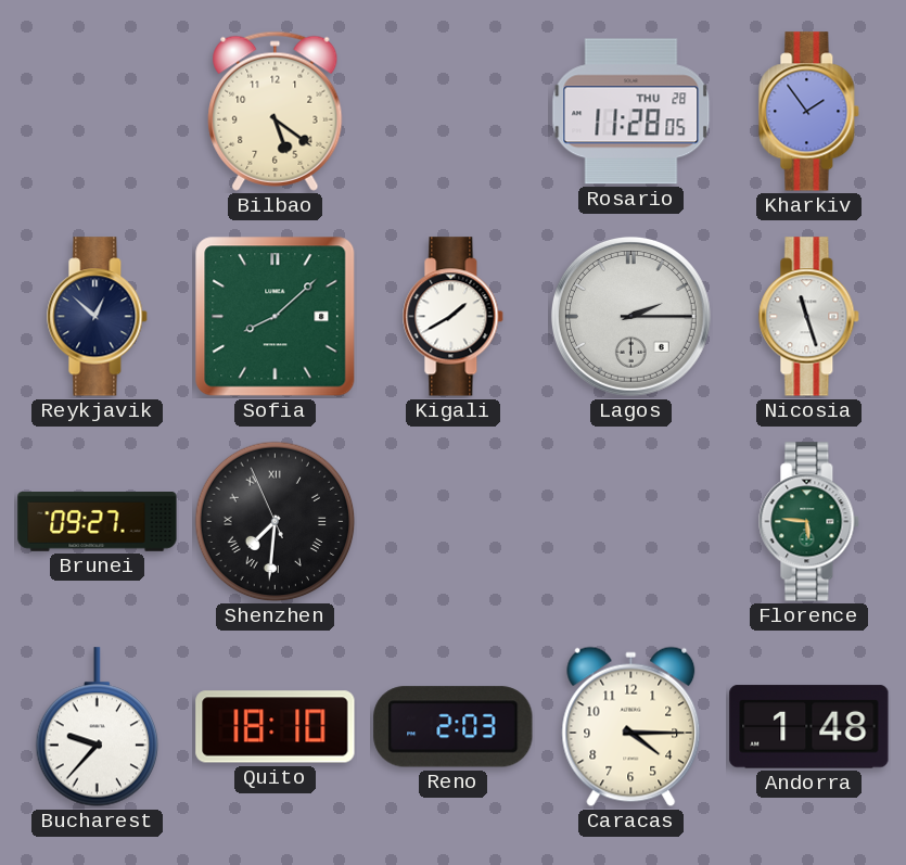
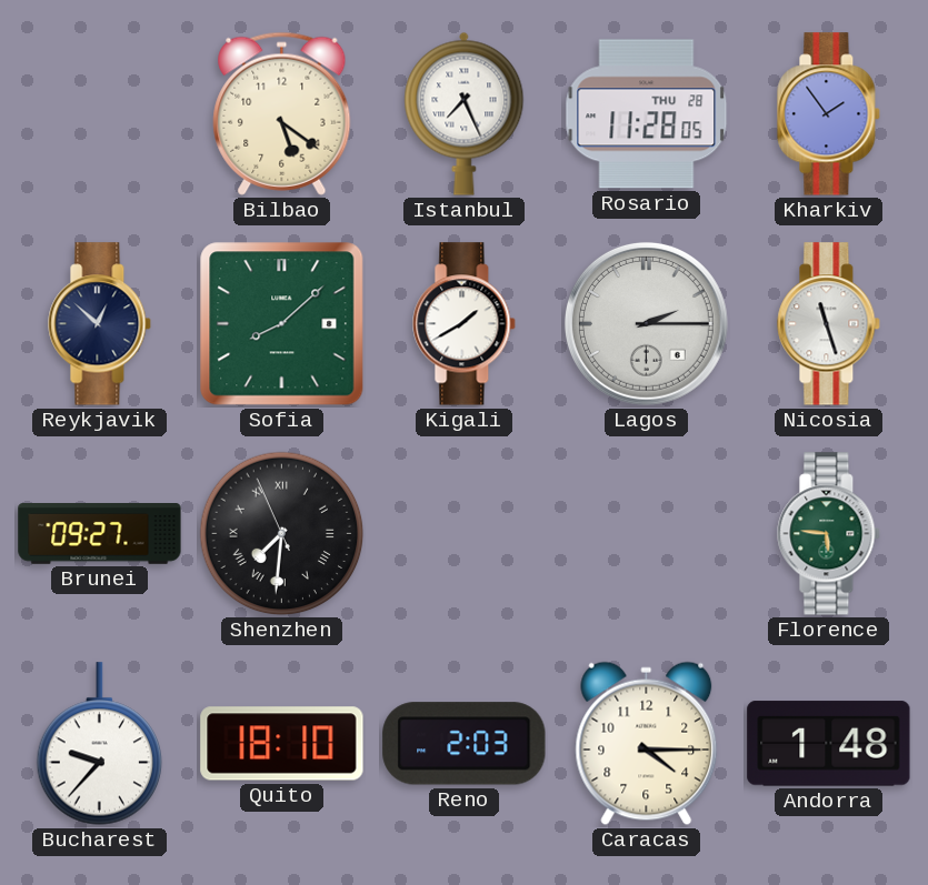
Istanbul: none -> 7:26 (465, 113)
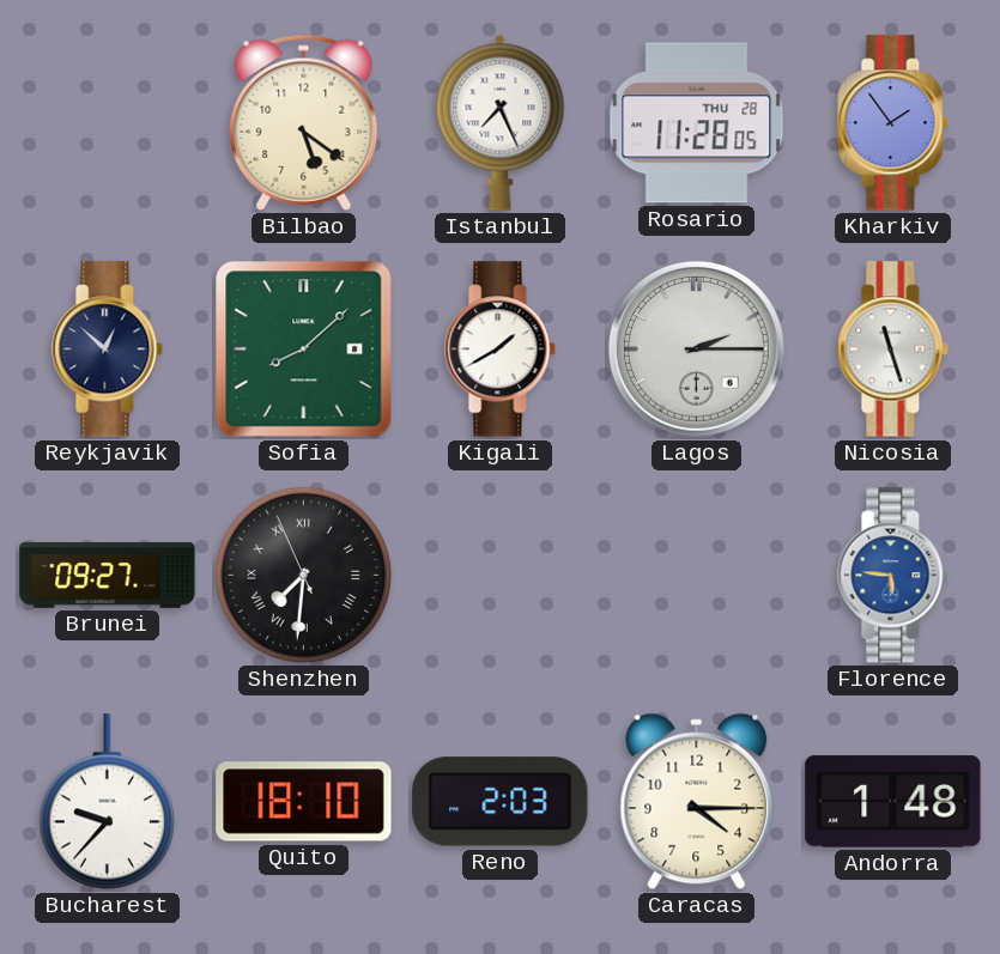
Florence dial: green -> blue (893, 576)
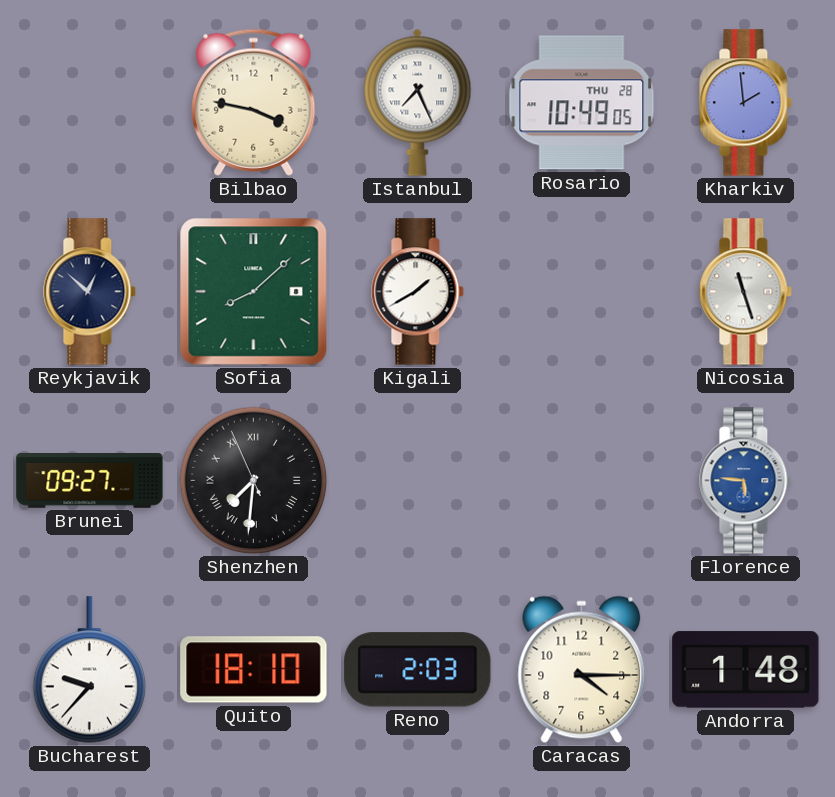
Bilbao: 5:21 -> 3:47 (254, 102)
Rosario: 11:28 -> 10:49 (582, 103)
Kharkiv: 1:54 -> 1:59 (746, 103)
Lagos: 2:15 -> none (696, 348)
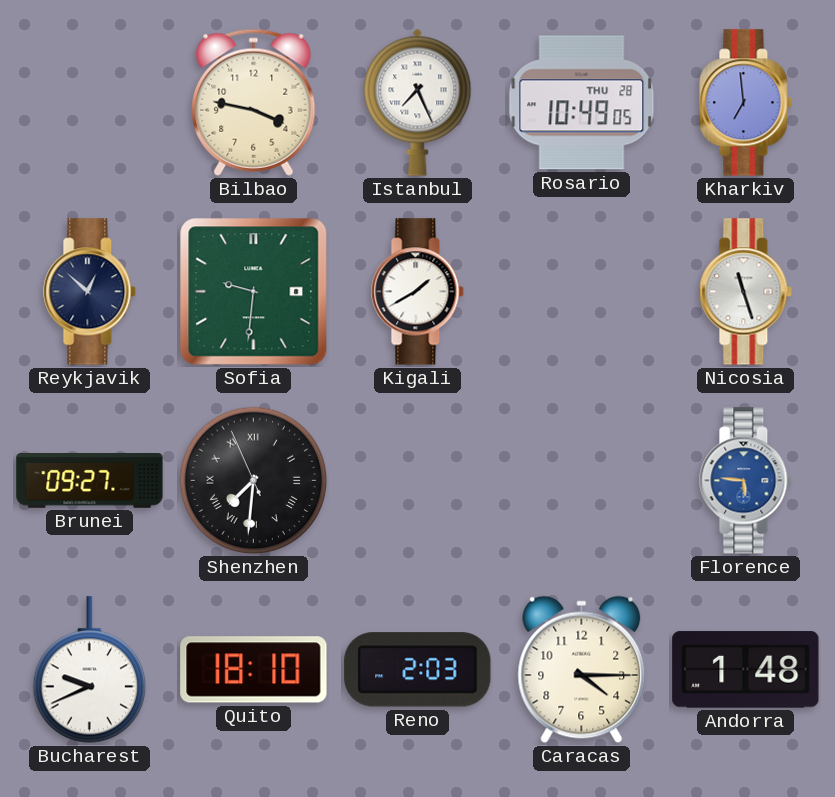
Kharkiv: 1:59 -> 6:59 (746, 103)
Sofia: 8:08 -> 9:31 (254, 292)
Bucharest: 9:37 -> 9:41 (90, 670)
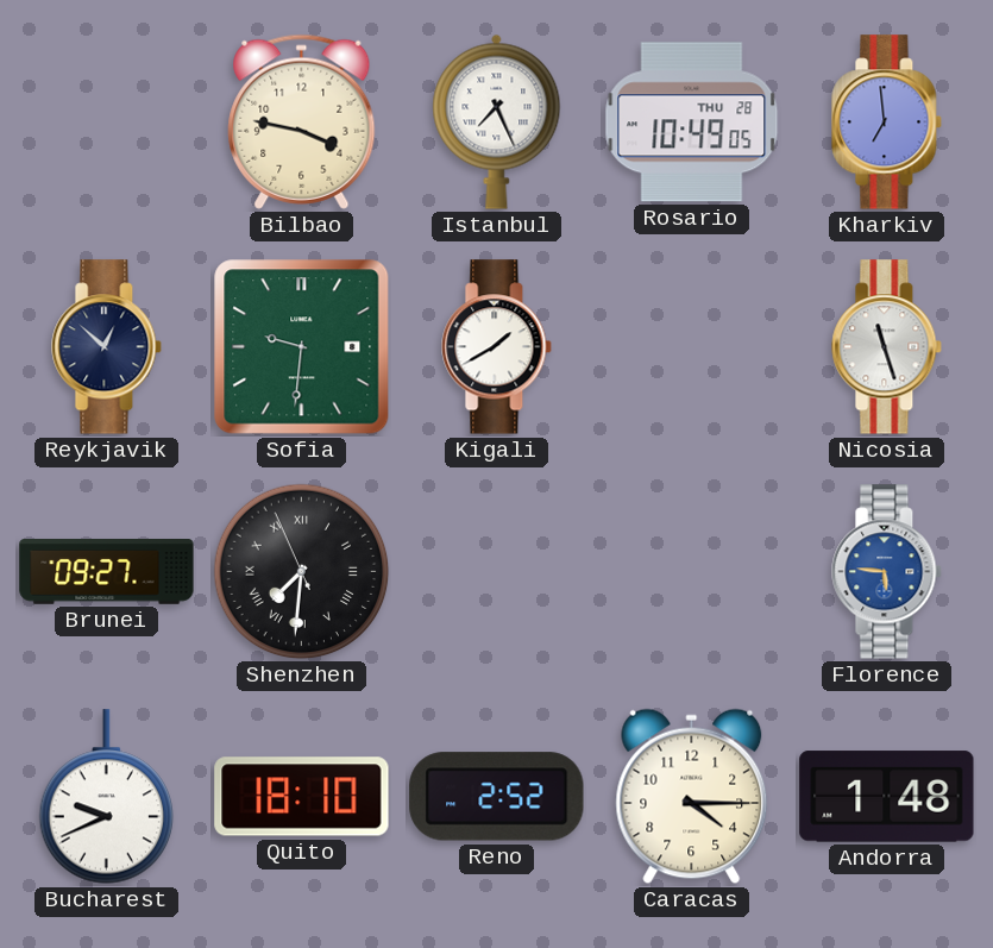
Reno: 2:03 -> 2:52 (497, 797)
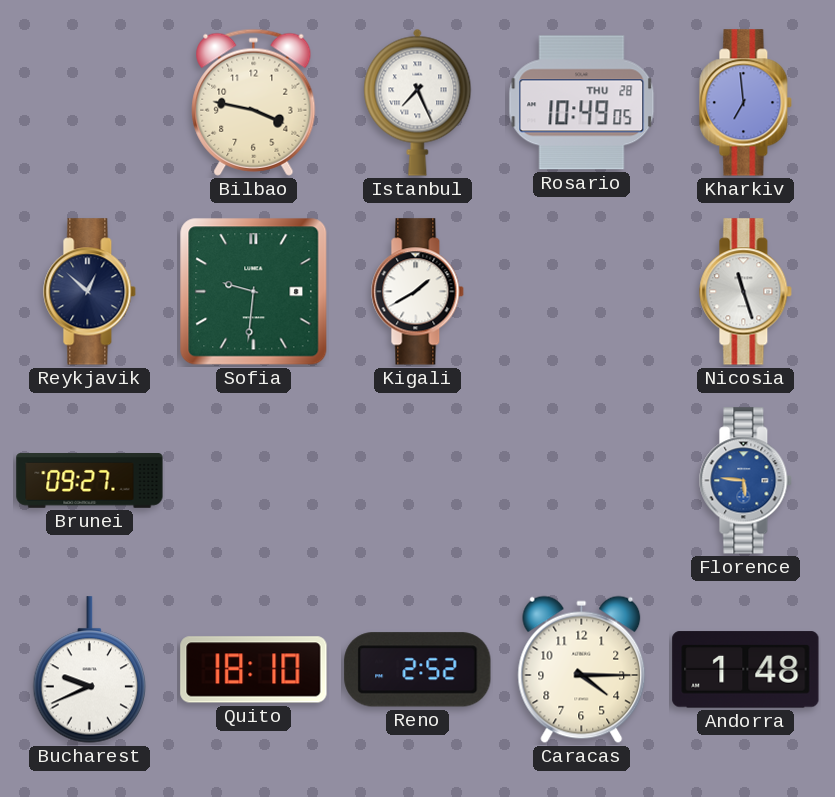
Shenzhen: 7:30 -> none (302, 572)
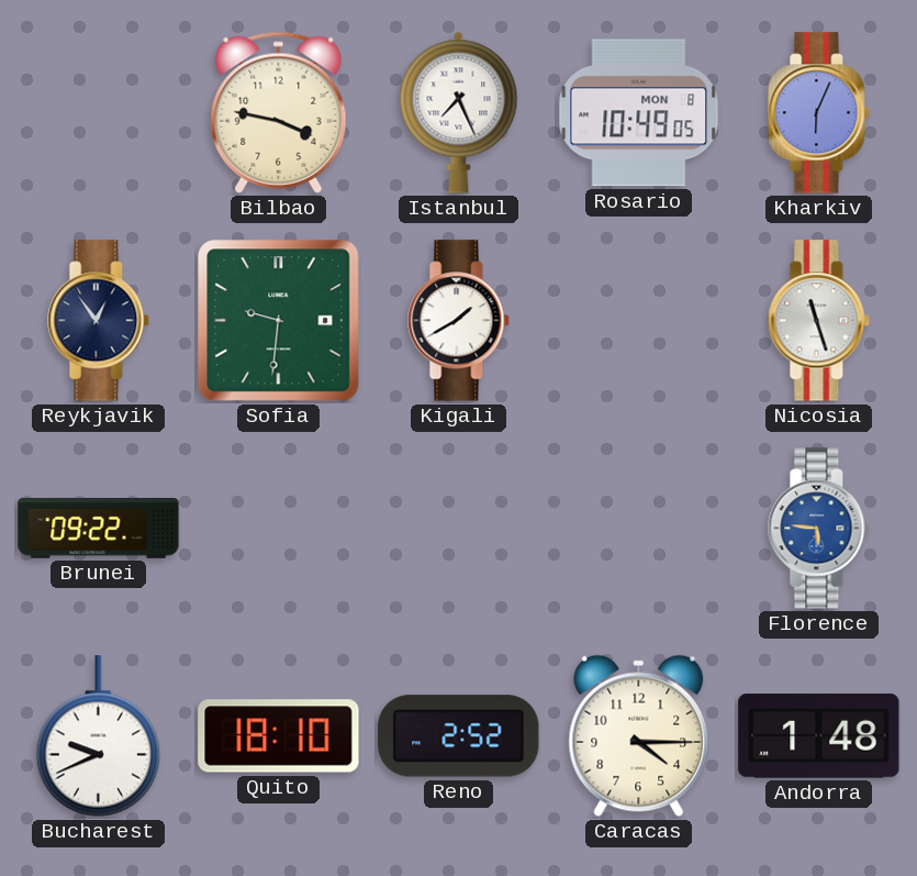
Rosario date: THU 28 -> MON 8 (639, 113)
Kharkiv: 6:59 -> 6:04 (819, 113)
Reykjavik: 12:52 -> 12:54 (99, 321)
Brunei: 09:27 -> 09:22 (99, 529)
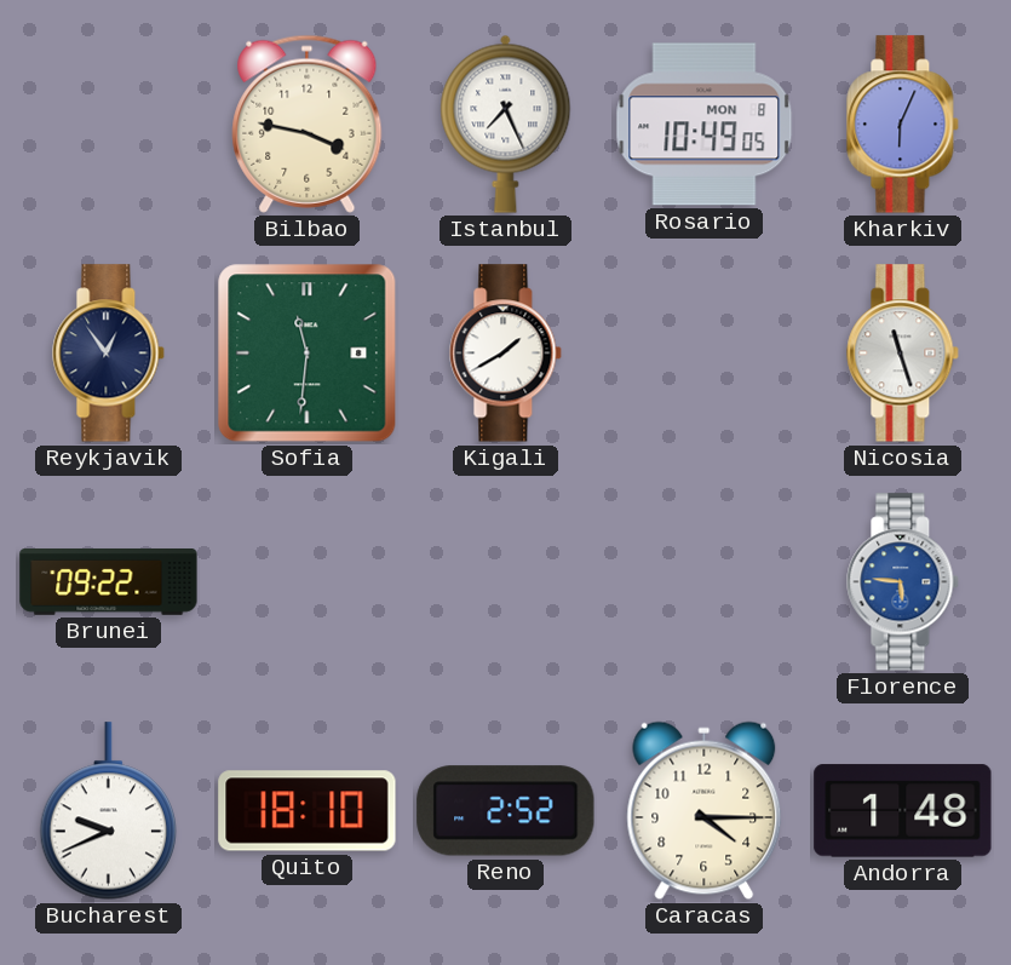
Sofia: 9:31 -> 11:31 (308, 354)
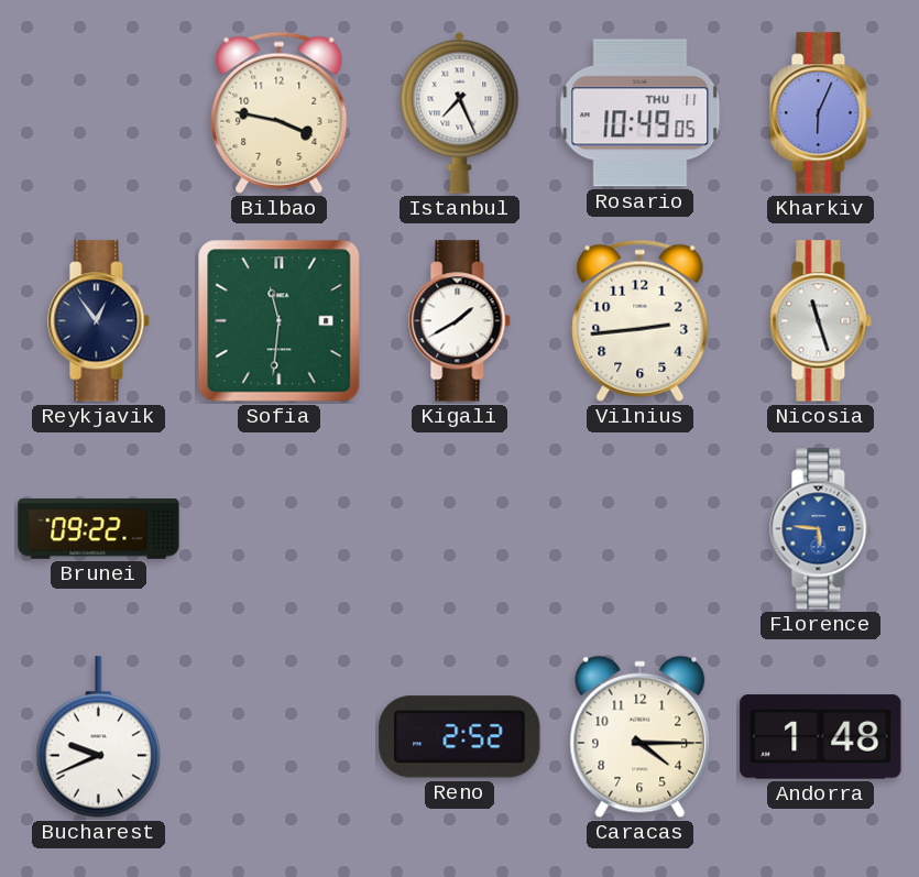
Rosario date: MON 8 -> THU 11 (641, 113)
Vilnius: none -> 2:44 (641, 320)
Quito: 18:10 -> none (308, 811)
